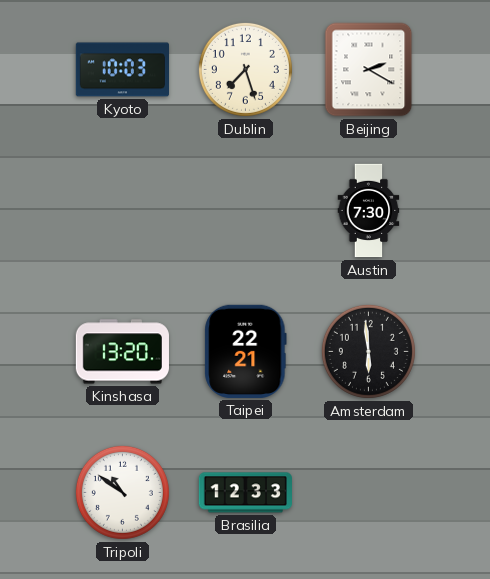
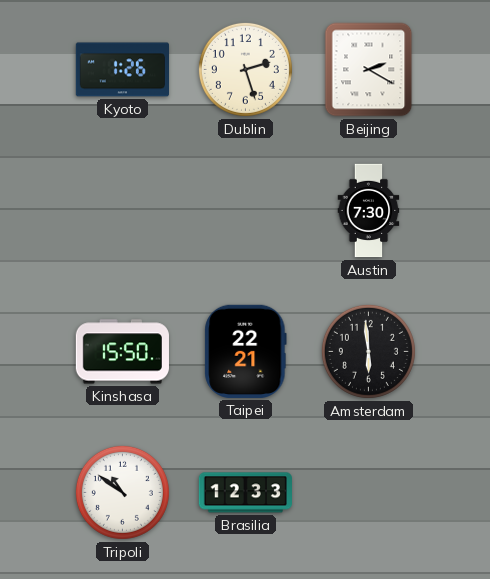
Kyoto: 10:03 -> 1:26 (122, 70)
Dublin: 7:27 -> 2:27 (245, 69)
Kinshasa: 13:20 -> 15:50 (122, 352)
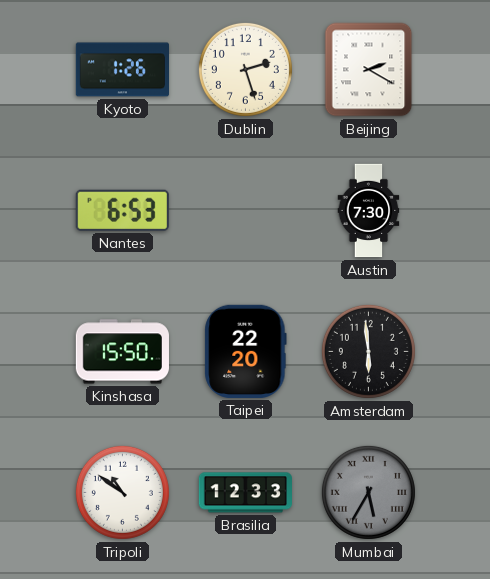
Nantes: none -> 6:53 (122, 210)
Taipei: 22:21 -> 22:20 (246, 351)
Mumbai: none -> 5:35 (368, 492)
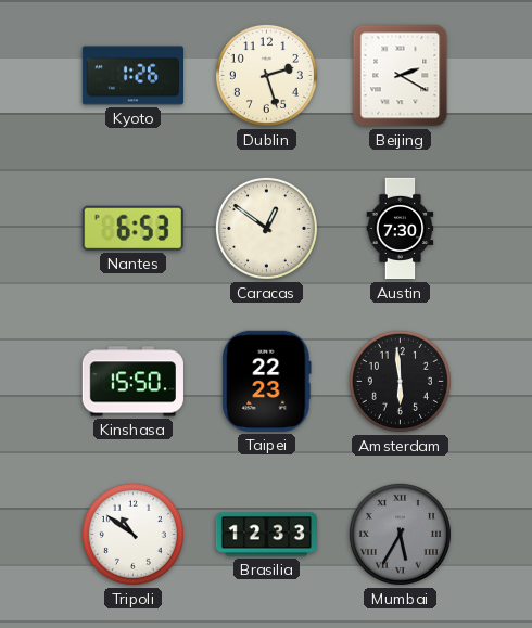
Caracas: none -> 12:51 (266, 228)
Taipei: 22:20 -> 22:23 (267, 381)
